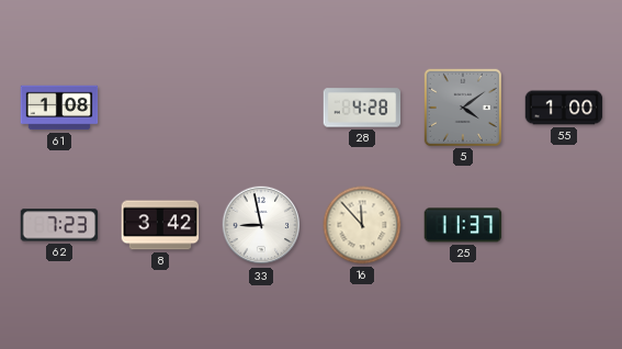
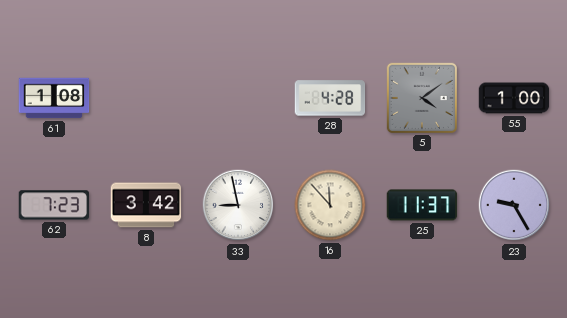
23: none -> 9:25 (514, 205)
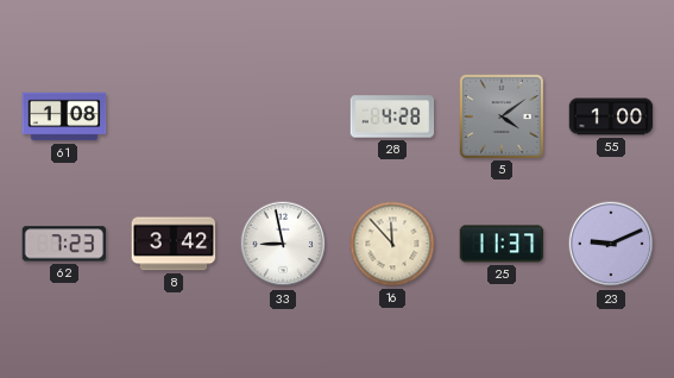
23: 9:25 -> 9:11 (611, 244)
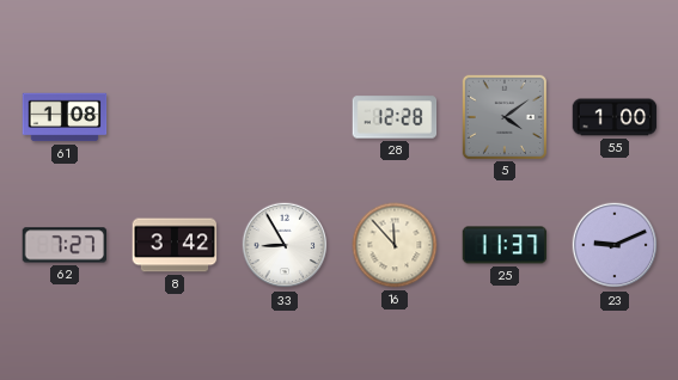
28: 4:28 -> 12:28 (395, 117)
62: 7:23 -> 7:27 (65, 245)
33: 8:58 -> 8:55 (285, 245)
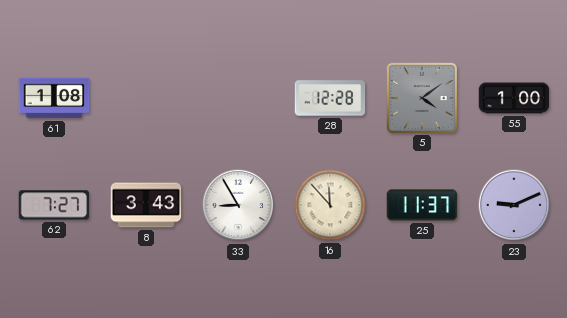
8: 3:42 -> 3:43 (146, 205)
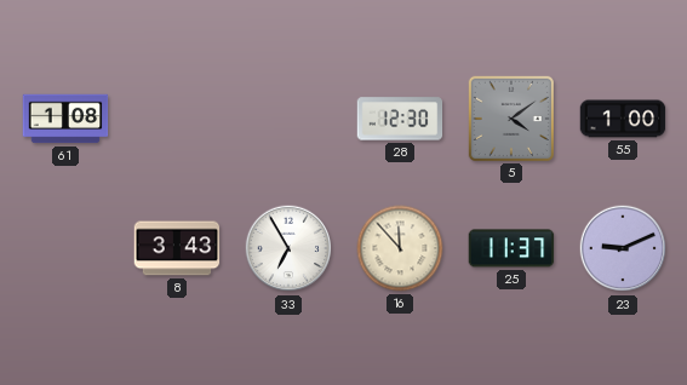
28: 12:28 -> 12:30 (400, 119)
62: 7:27 -> none (54, 205)
33: 8:55 -> 6:55 (288, 248)
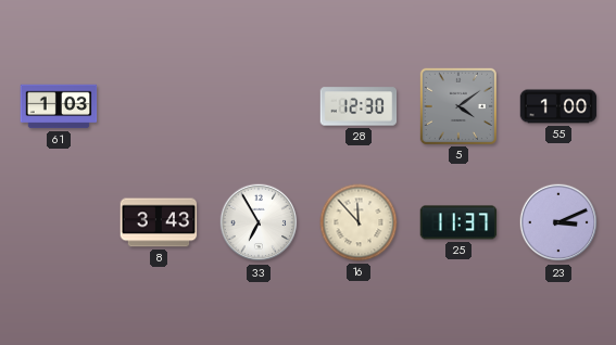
61: 1:08 -> 1:03 (59, 106)
23: 9:11 -> 3:11 (558, 222)
